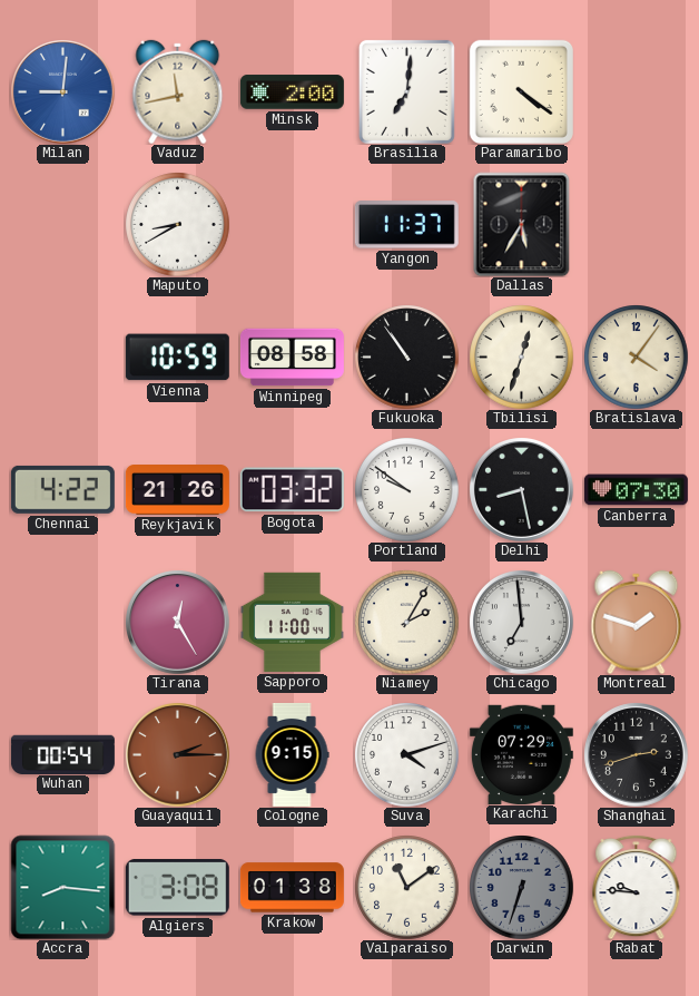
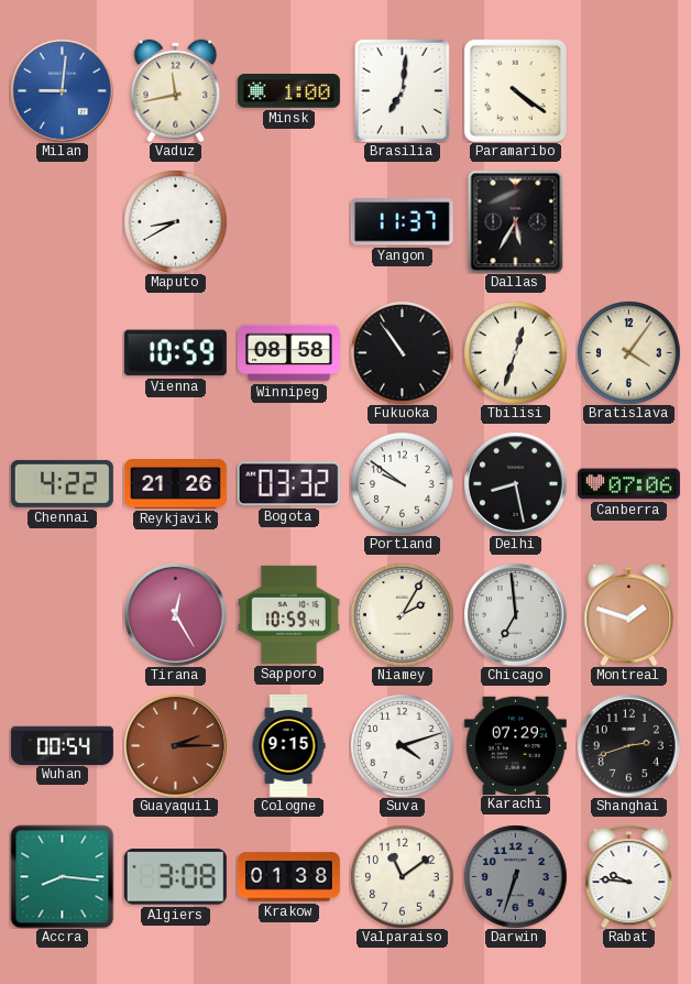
Minsk: 2:00 -> 1:00 (288, 91)
Canberra: 07:30 -> 07:06 (628, 484)
Sapporo: 11:00 -> 10:59 (288, 614)
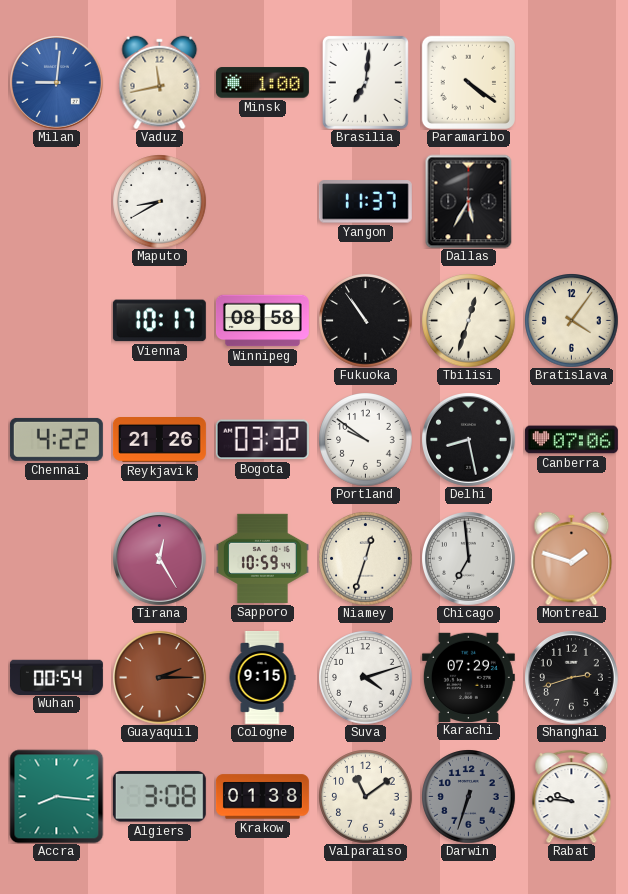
Vienna: 10:59 -> 10:17 (159, 321)
Niamey: 2:05 -> 12:33 (365, 558)
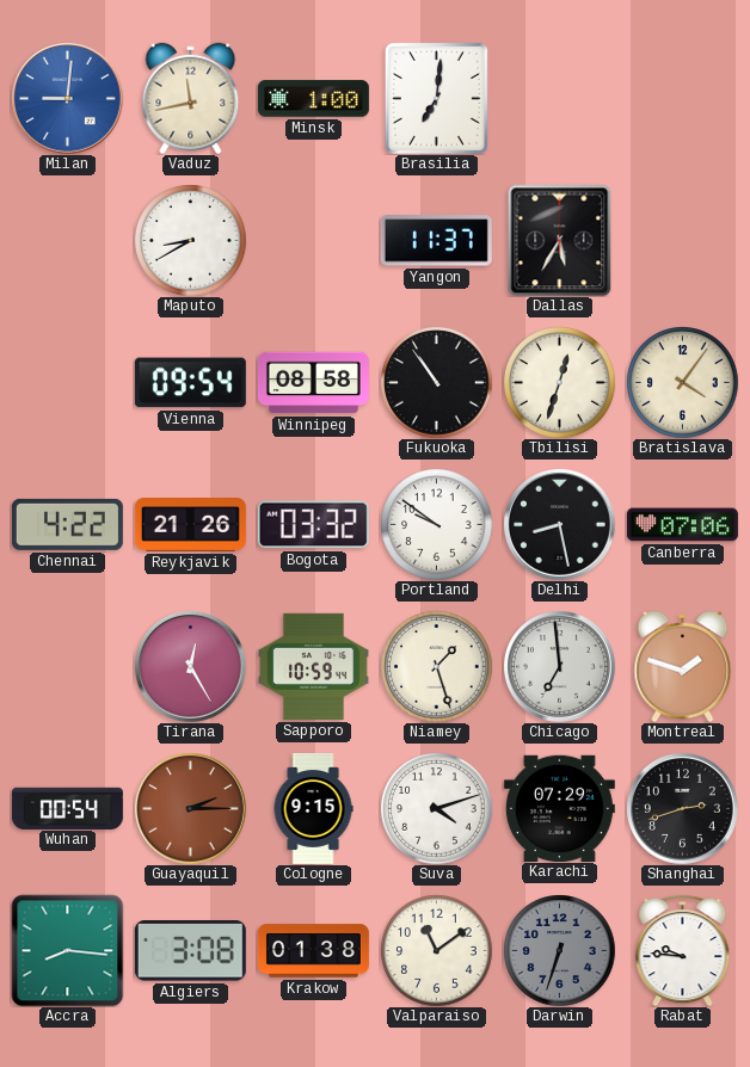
Paramaribo: 4:21 -> none (468, 82)
Vienna: 10:17 -> 09:54 (190, 383)
Niamey: 12:33 -> 1:27 (436, 666)
